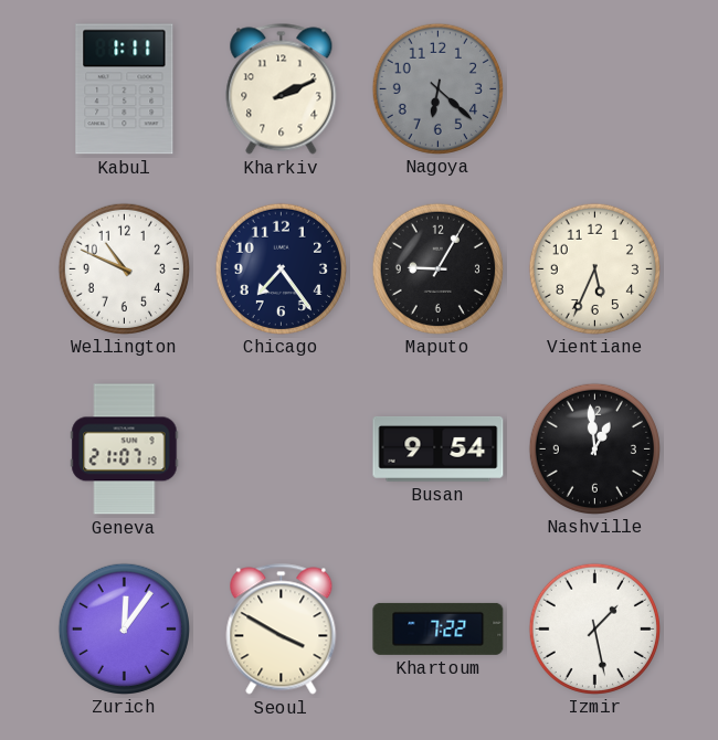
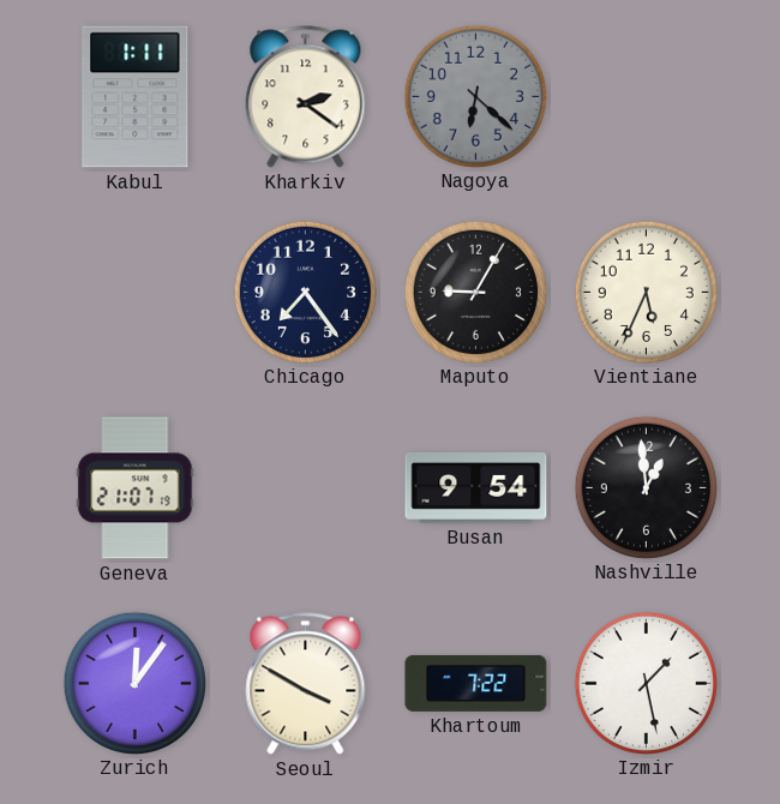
Kharkiv: 2:11 -> 2:21 (306, 97)
Wellington: 10:49 -> none (124, 268)
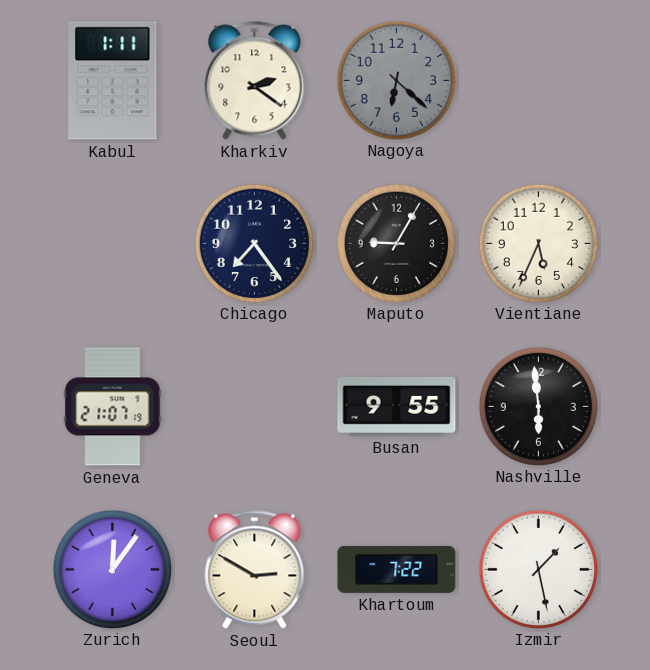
Busan: 9:54 -> 9:55 (397, 406)
Nashville: 12:59 -> 5:59 (538, 406)
Seoul: 3:50 -> 2:50 (255, 570)
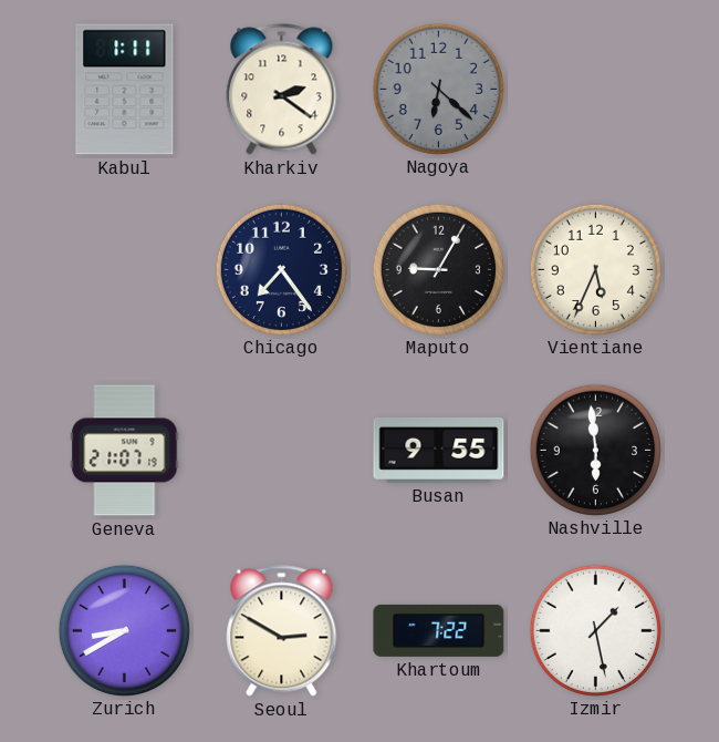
Zurich: 12:06 -> 8:40 (124, 630)
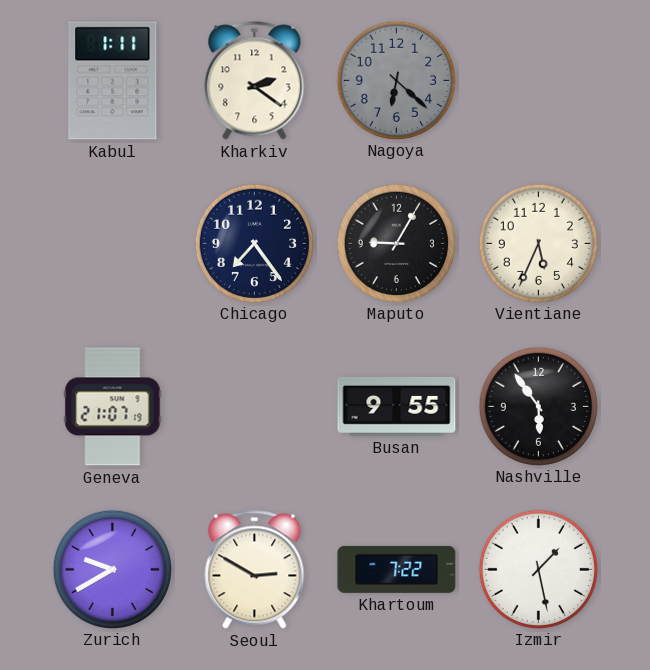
Nashville: 5:59 -> 5:54 (538, 406)
Zurich: 8:40 -> 9:40 (112, 569)
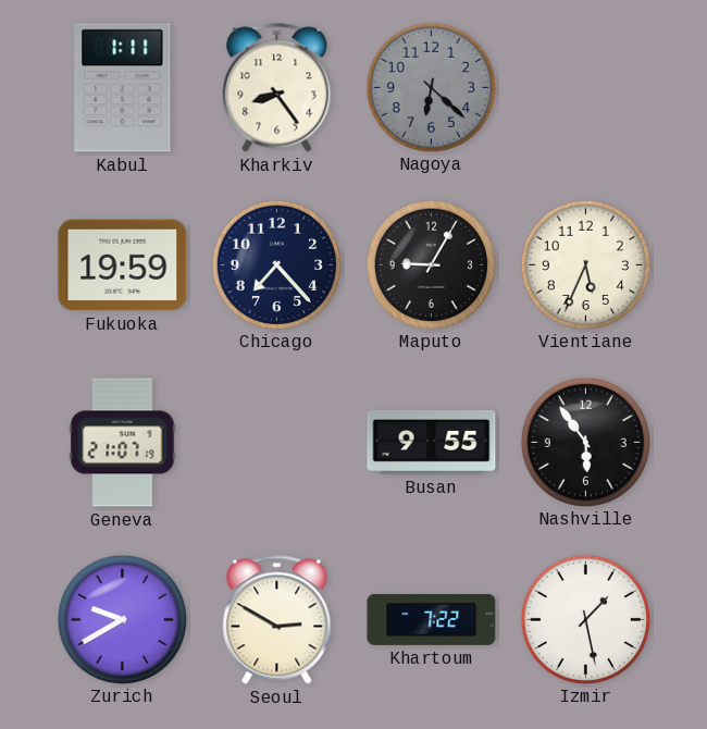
Kharkiv: 2:21 -> 8:24 (277, 88)
Fukuoka: none -> 19:59 (123, 265)
Chicago: 7:24 -> 7:23 (276, 264)
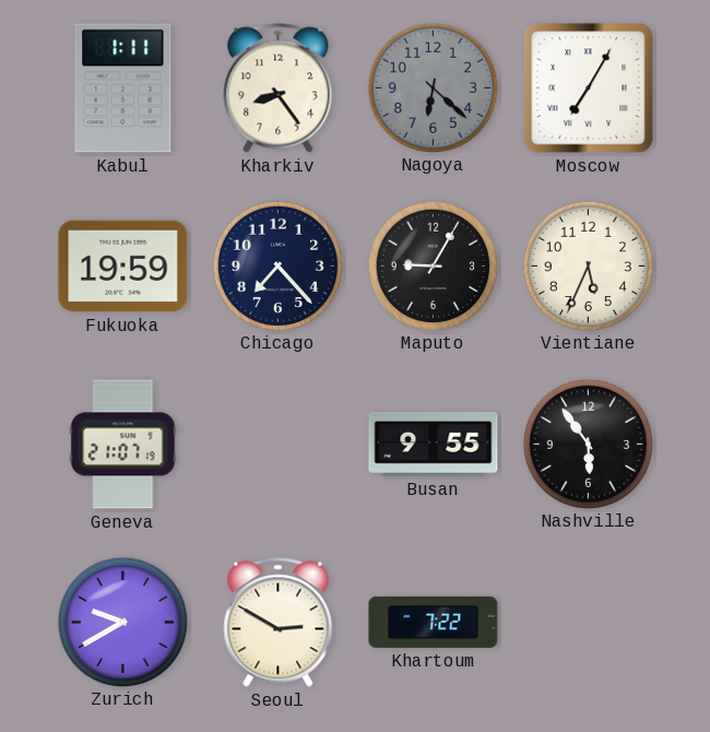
Moscow: none -> 7:05 (589, 88)
Izmir: 1:28 -> none (585, 619)
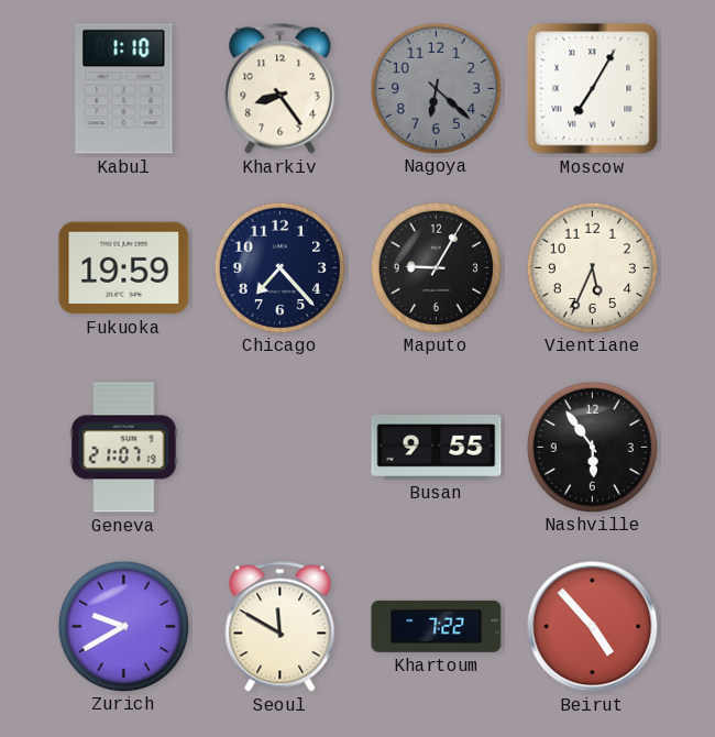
Kabul: 1:11 -> 1:10 (124, 89)
Seoul: 2:50 -> 11:50 (280, 627)
Beirut: none -> 4:53 (593, 627)
